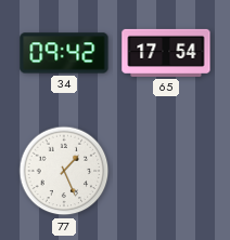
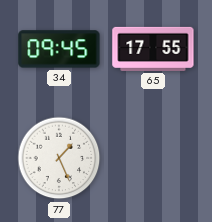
34: 09:42 -> 09:45 (59, 49)
65: 17:54 -> 17:55 (153, 49)
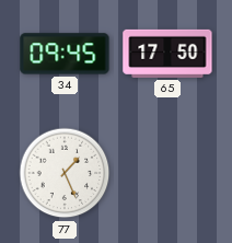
65: 17:55 -> 17:50 (167, 54)
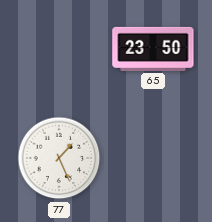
34: 09:45 -> none (65, 54)
65: 17:50 -> 23:50 (153, 49)
